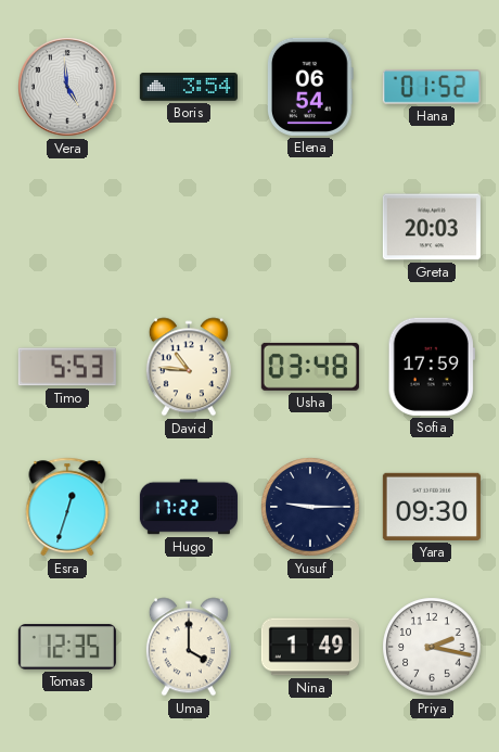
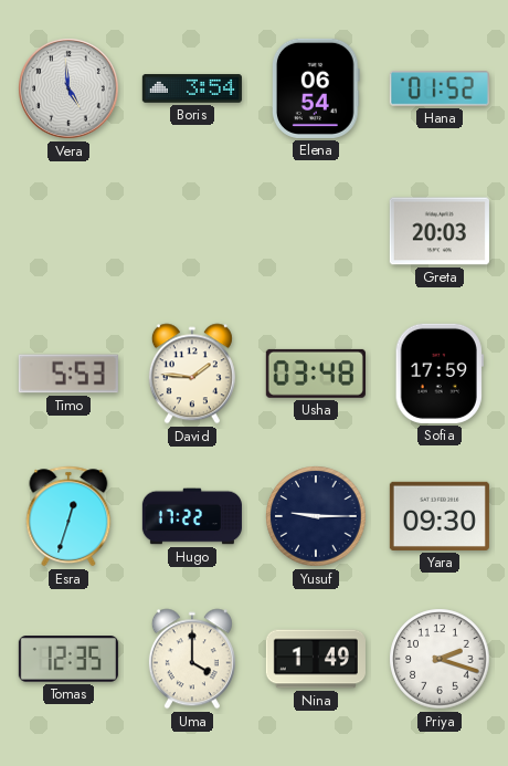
David: 10:46 -> 1:46 (192, 374)
Priya: 2:17 -> 2:18 (440, 659)
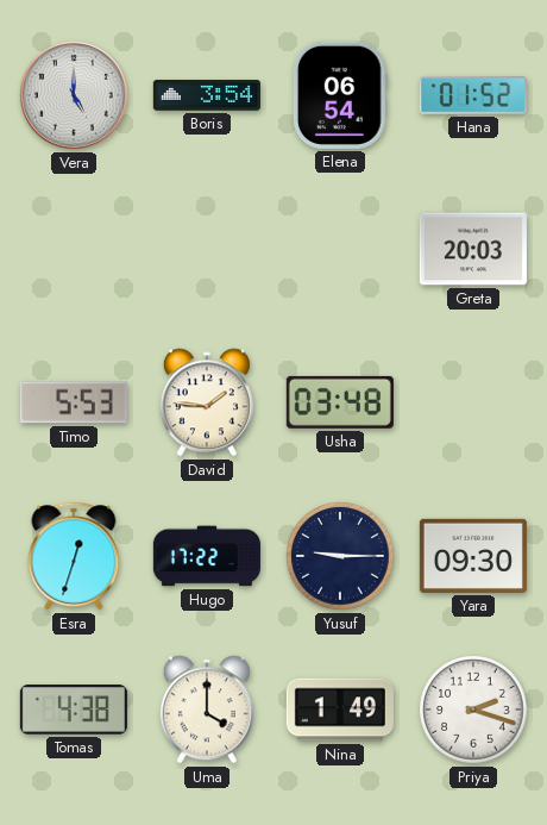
Vera: 4:59 -> 5:00 (74, 95)
Sofia: 17:59 -> none (440, 374)
Tomas: 12:35 -> 4:38 (74, 710)
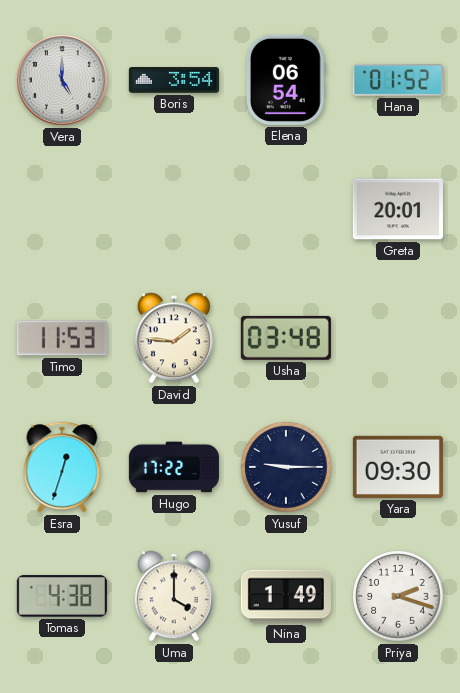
Greta: 20:03 -> 20:01 (398, 209)
Timo: 5:53 -> 11:53 (62, 338)
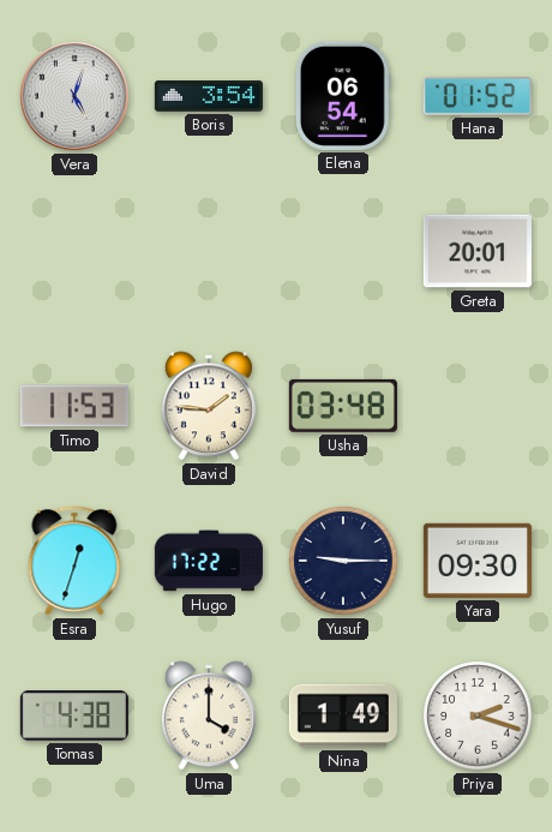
Vera: 5:00 -> 5:03 (74, 96)
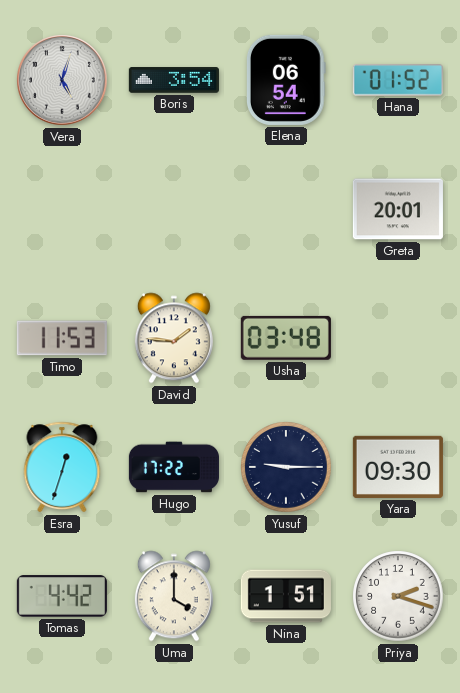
Tomas: 4:38 -> 4:42 (62, 596)
Nina: 1:49 -> 1:51 (286, 596)
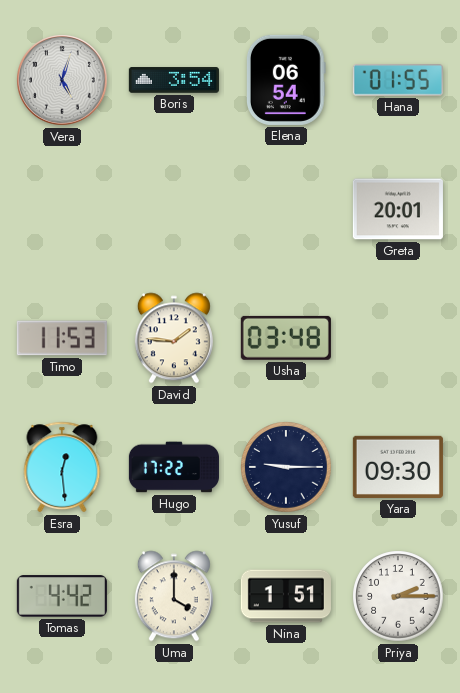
Hana: 01:52 -> 01:55 (398, 80)
Esra: 12:33 -> 12:29 (62, 467)
Priya: 2:18 -> 2:15 (398, 596)
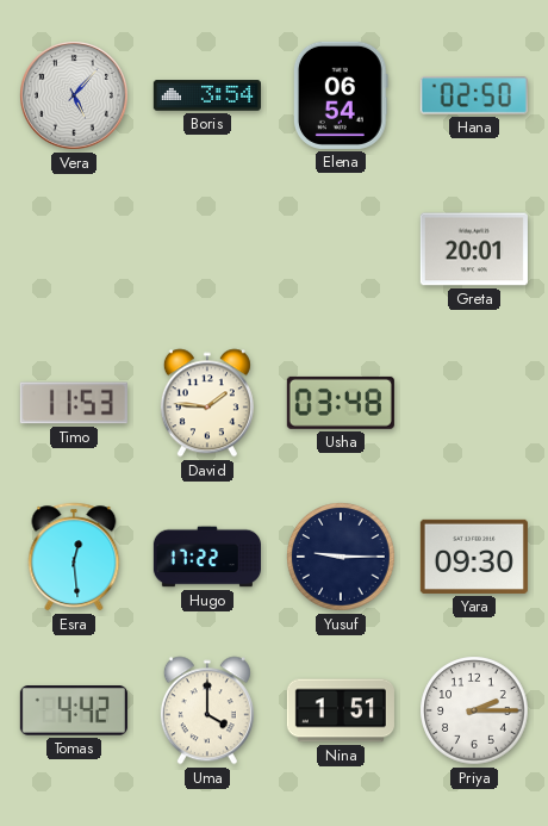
Vera: 5:03 -> 5:07 (74, 95)
Hana: 01:55 -> 02:50 (474, 95)
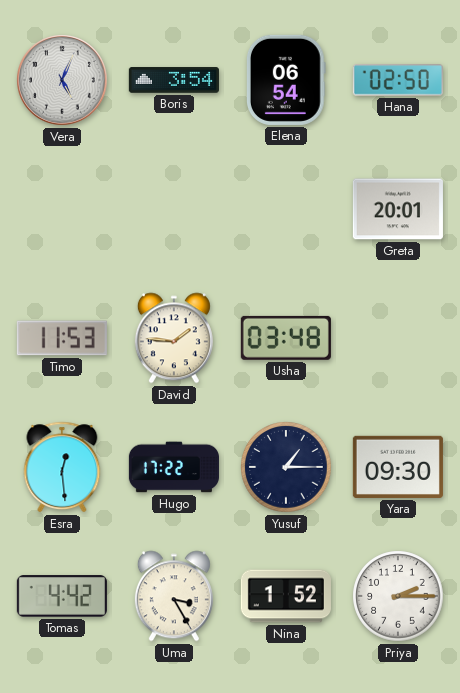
Vera: 5:07 -> 5:04 (62, 80)
Yusuf: 9:15 -> 1:15 (286, 467)
Uma: 4:00 -> 3:25 (174, 596)
Nina: 1:51 -> 1:52 (286, 596)
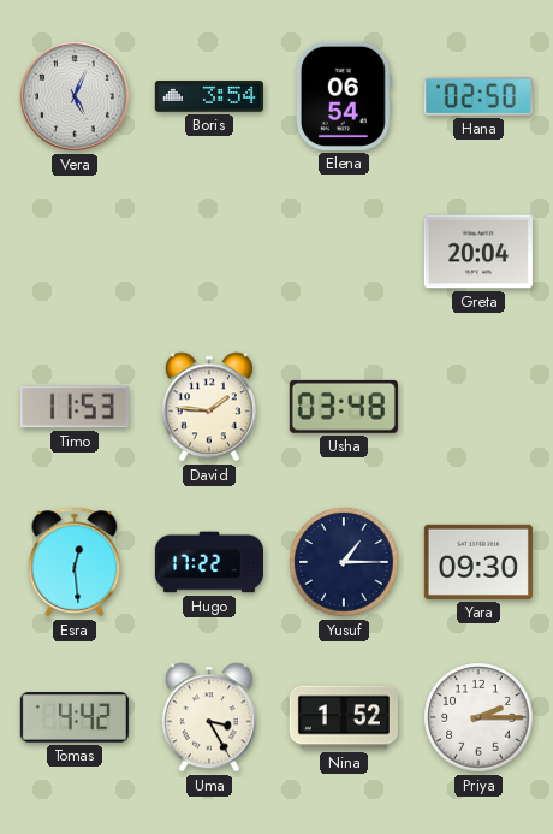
Greta: 20:01 -> 20:04 (478, 252)
